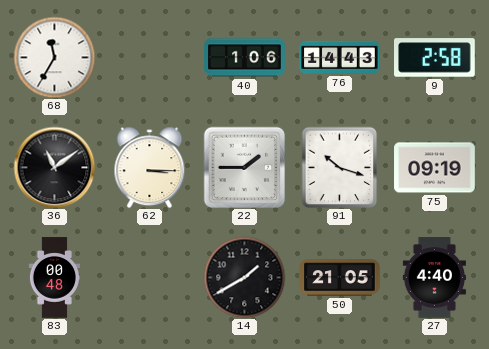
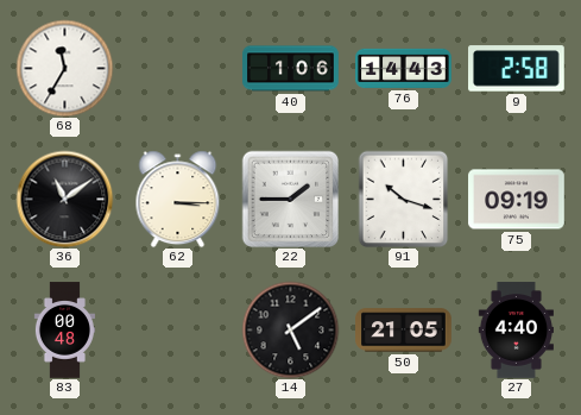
14: 1:40 -> 5:09 (290, 329)
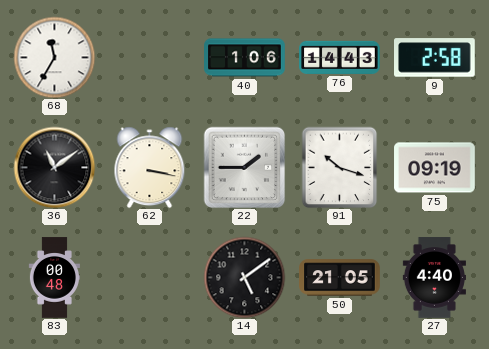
62: 3:15 -> 3:17 (150, 167)
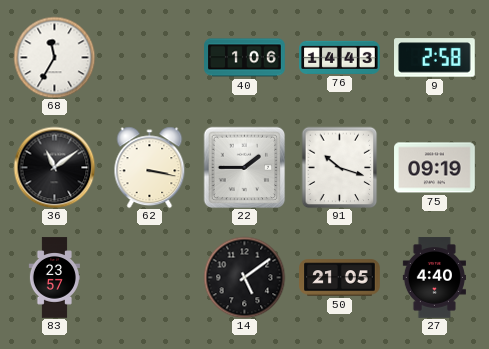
83: 00:48 -> 23:57 (54, 278)
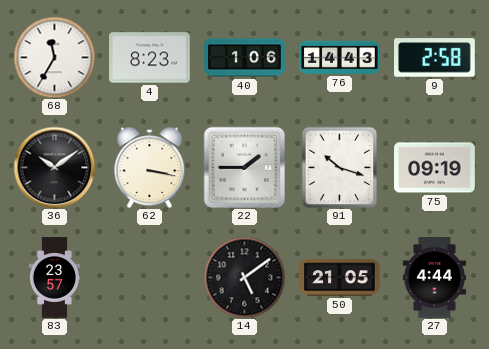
4: none -> 8:23 (150, 58)
36: 11:09 -> 10:09 (54, 167)
27: 4:40 -> 4:44 (434, 278)
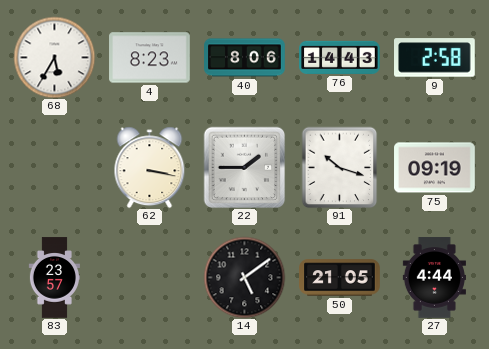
68: 11:35 -> 5:35 (54, 57)
40: 1:06 -> 8:06 (245, 58)
36: 10:09 -> none (54, 167)
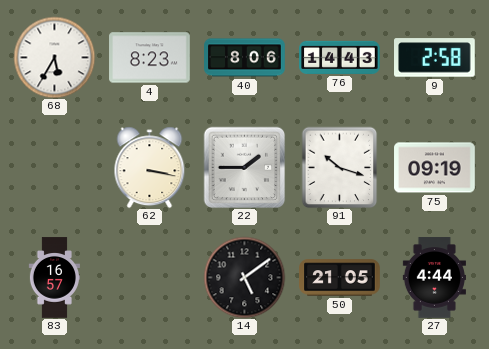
83: 23:57 -> 16:57 (54, 278)
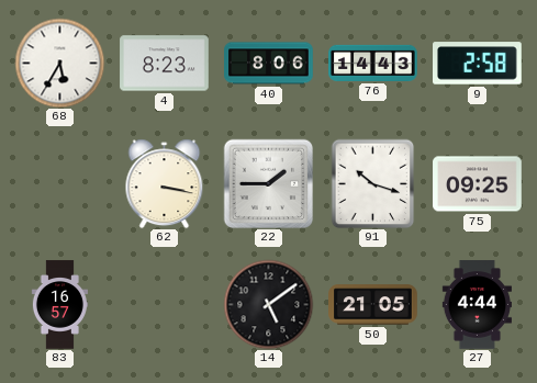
75: 09:19 -> 09:25 (478, 184)
